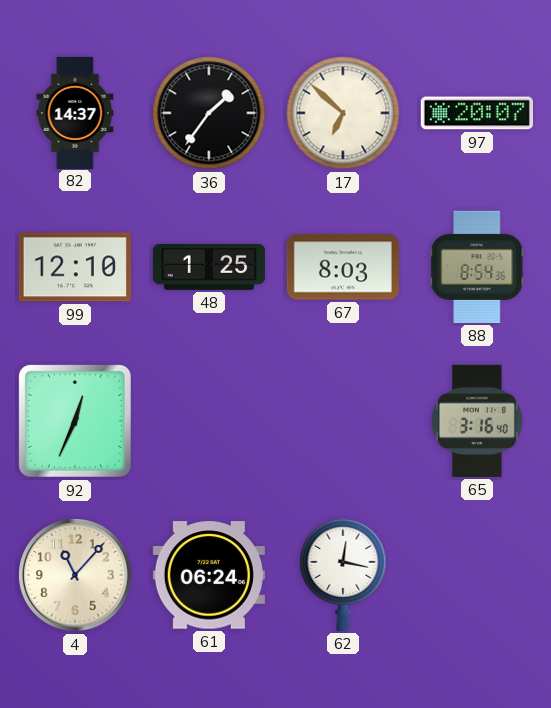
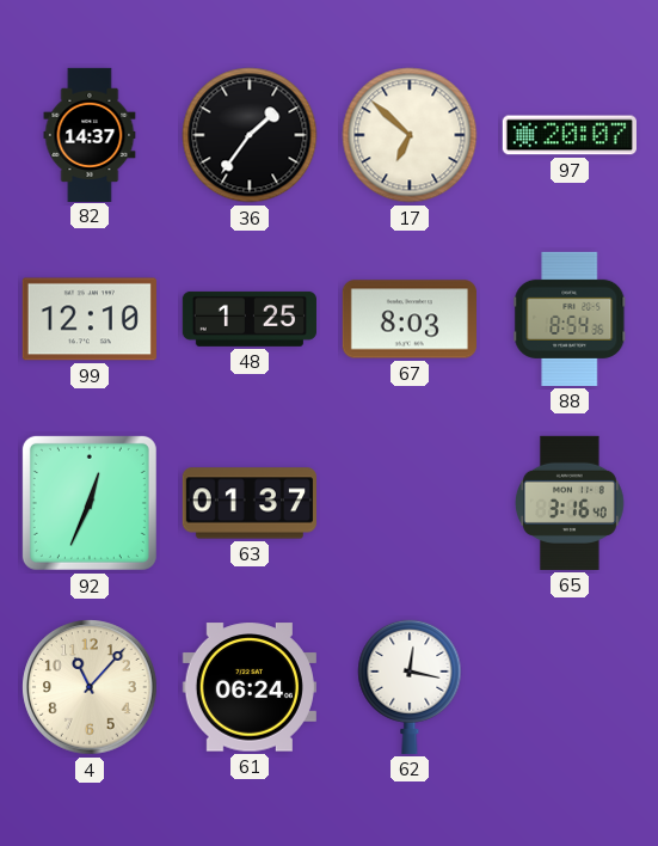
63: none -> 01:37 (250, 503)
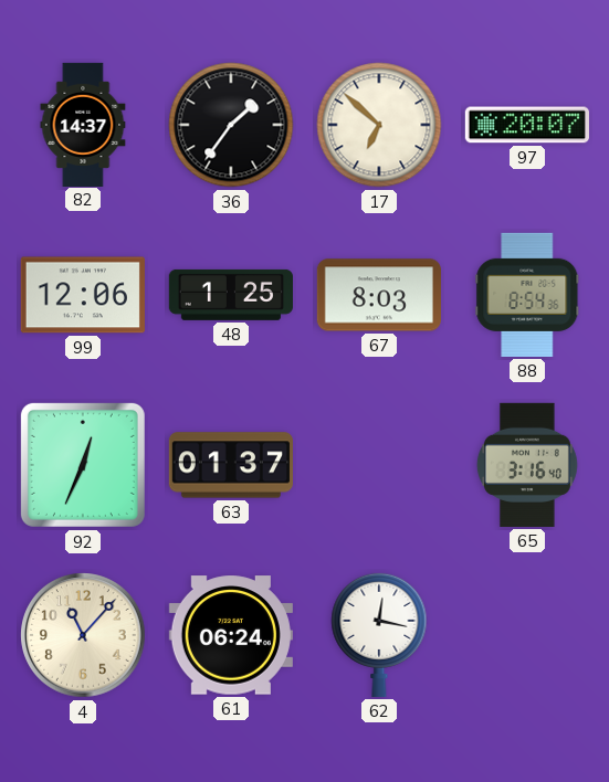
99: 12:10 -> 12:06 (83, 295)
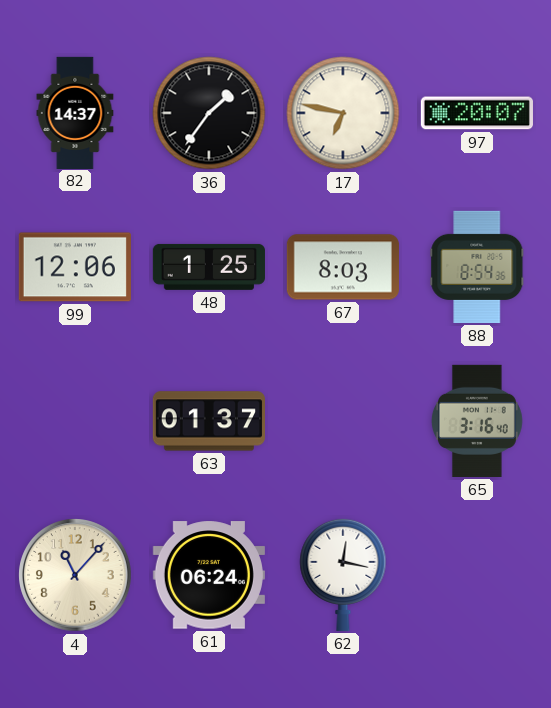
17: 6:52 -> 6:47 (343, 113)
92: 12:34 -> none (83, 465)
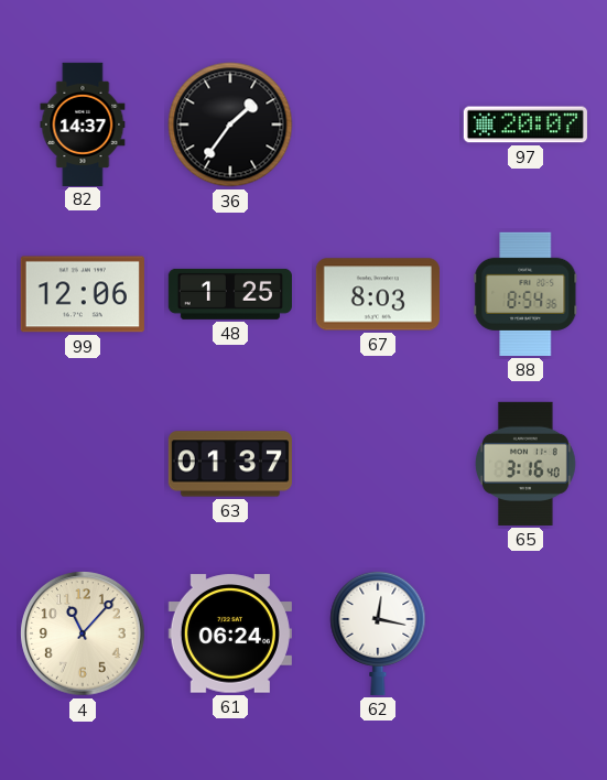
17: 6:47 -> none (343, 113)
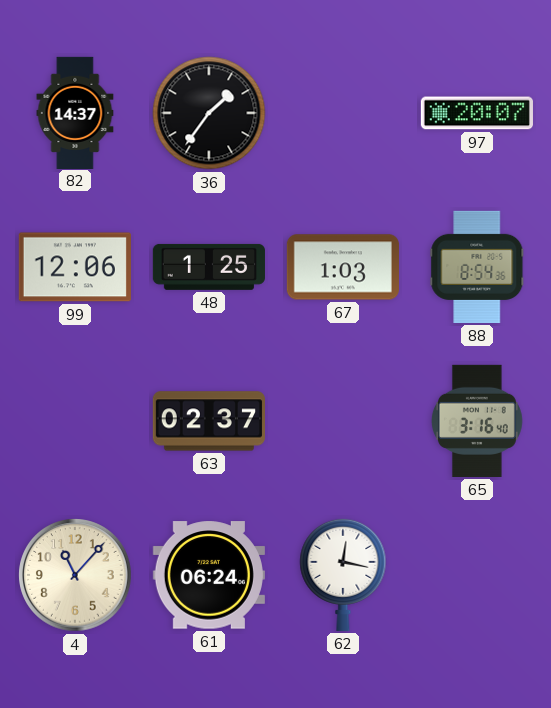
67: 8:03 -> 1:03 (343, 267)
63: 01:37 -> 02:37 (209, 421)
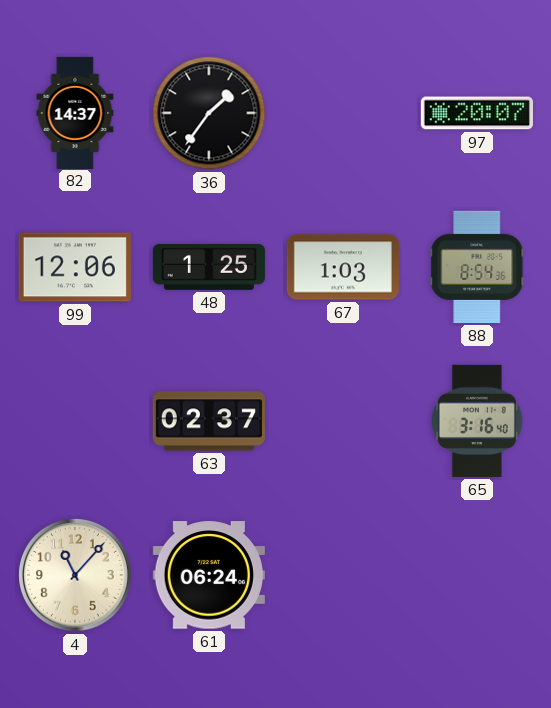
62: 12:17 -> none (343, 574)
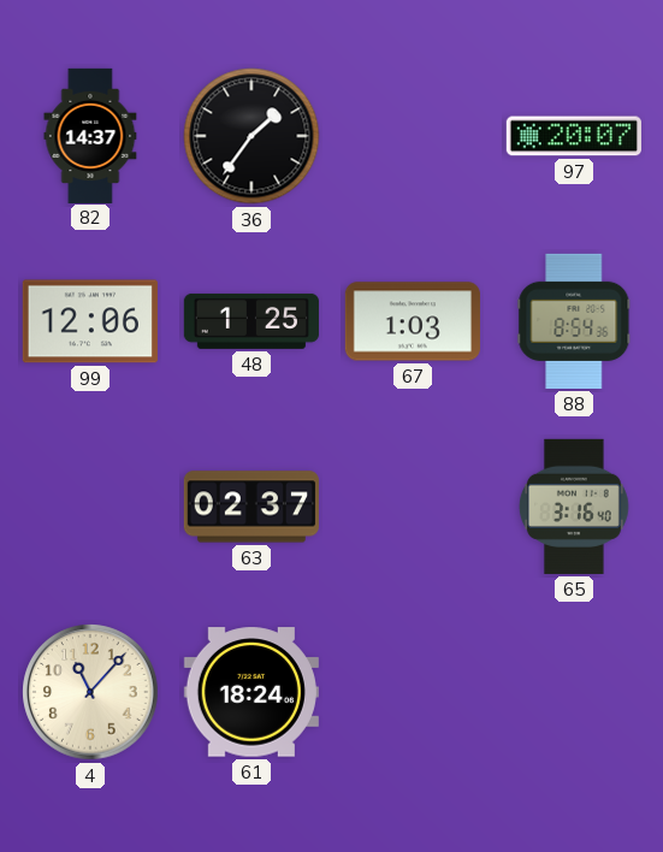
61: 06:24 -> 18:24 (251, 692)
